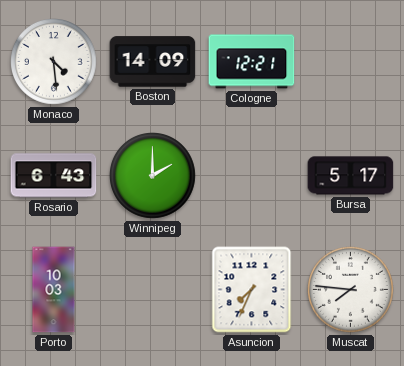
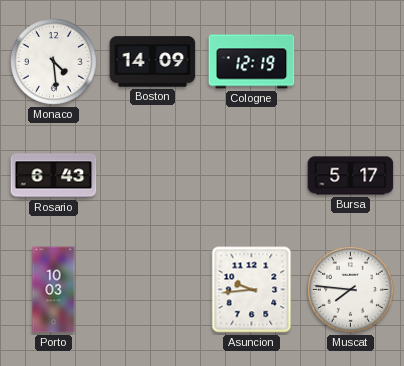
Cologne: 12:21 -> 12:19 (252, 62)
Winnipeg: 2:00 -> none (153, 176)
Asuncion: 7:34 -> 9:44 (252, 290)
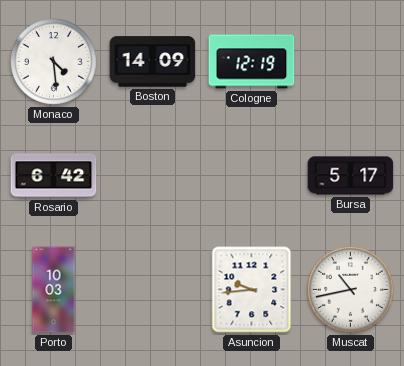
Rosario: 6:43 -> 6:42 (54, 176)
Muscat: 7:46 -> 10:43 (351, 290)
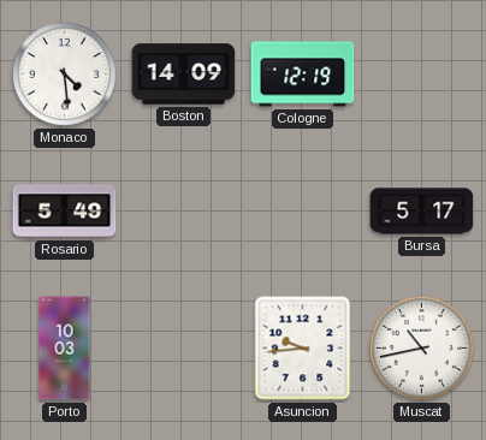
Rosario: 6:42 -> 5:49 (65, 212)
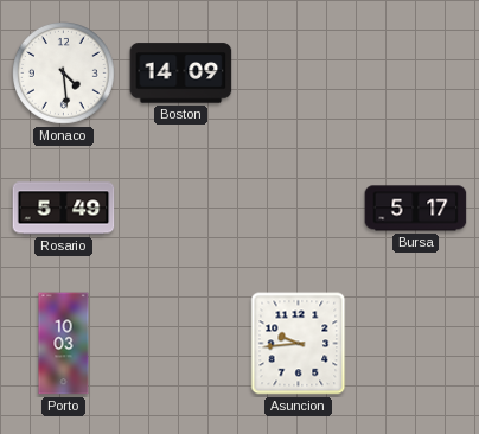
Cologne: 12:19 -> none (303, 75)
Muscat: 10:43 -> none (422, 349)
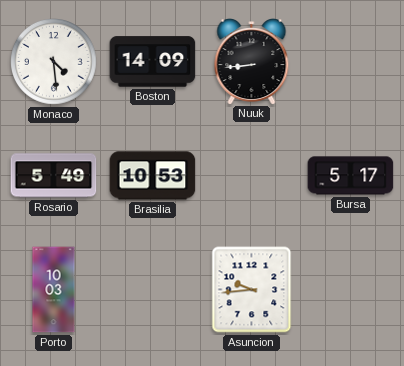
Nuuk: none -> 8:44 (252, 62)
Brasilia: none -> 10:53 (153, 176)
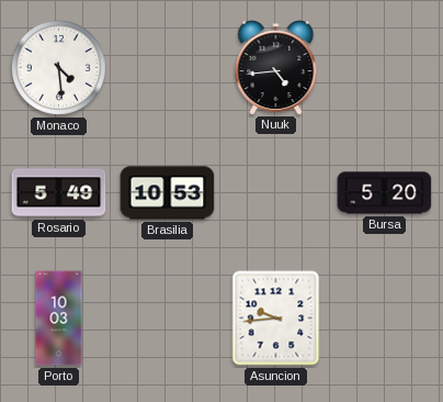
Boston: 14:09 -> none (153, 62)
Nuuk: 8:44 -> 4:44 (276, 68)
Bursa: 5:17 -> 5:20 (385, 193)
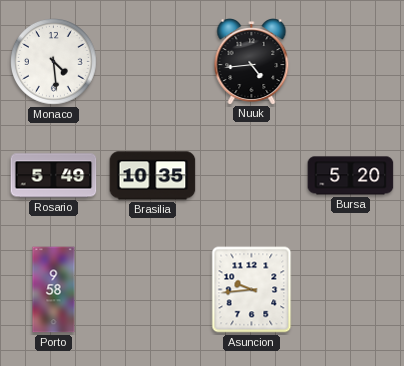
Brasilia: 10:53 -> 10:35 (153, 176)
Porto: 10:03 -> 9:58 (54, 290)
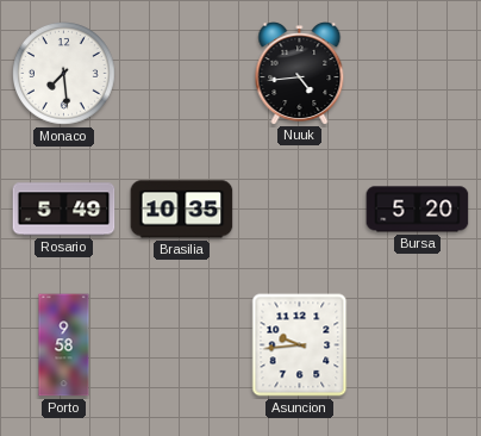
Monaco: 4:29 -> 7:29 (64, 74)
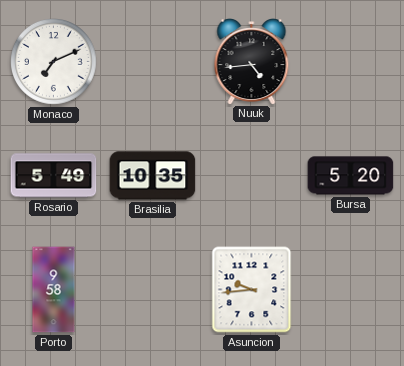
Monaco: 7:29 -> 7:11 (54, 62)
